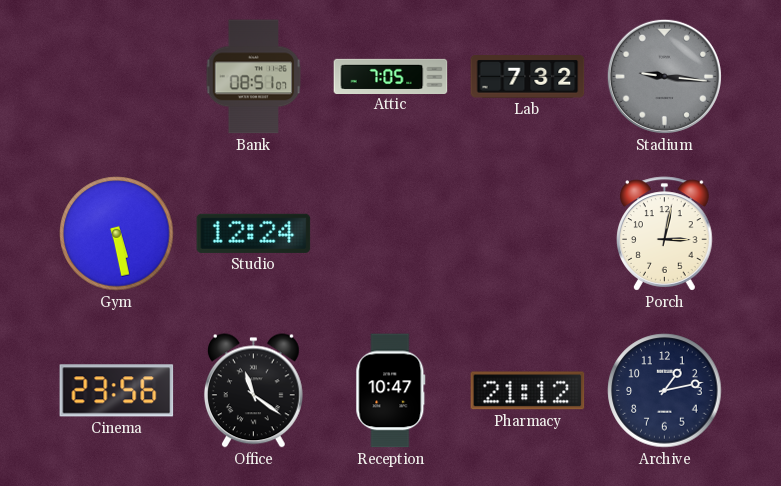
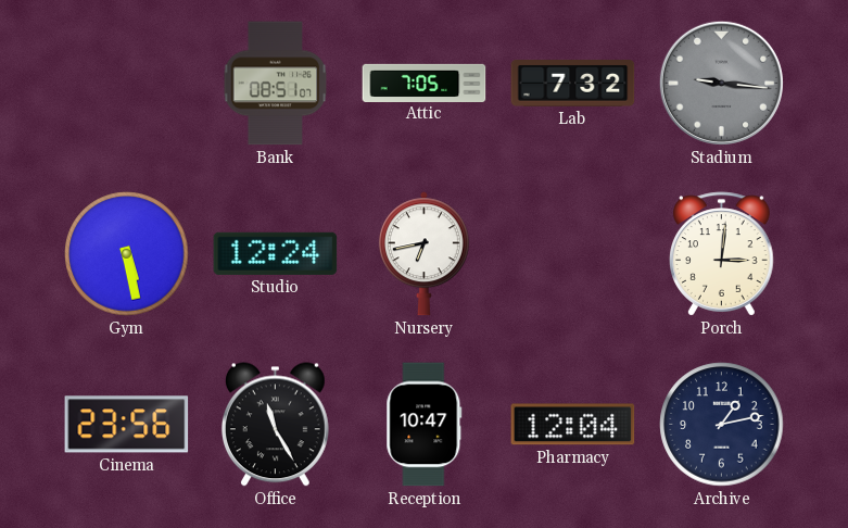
Nursery: none -> 6:43 (423, 254)
Porch: 3:02 -> 3:01 (722, 254)
Office: 11:21 -> 11:25 (275, 425)
Pharmacy: 21:12 -> 12:04 (573, 425)
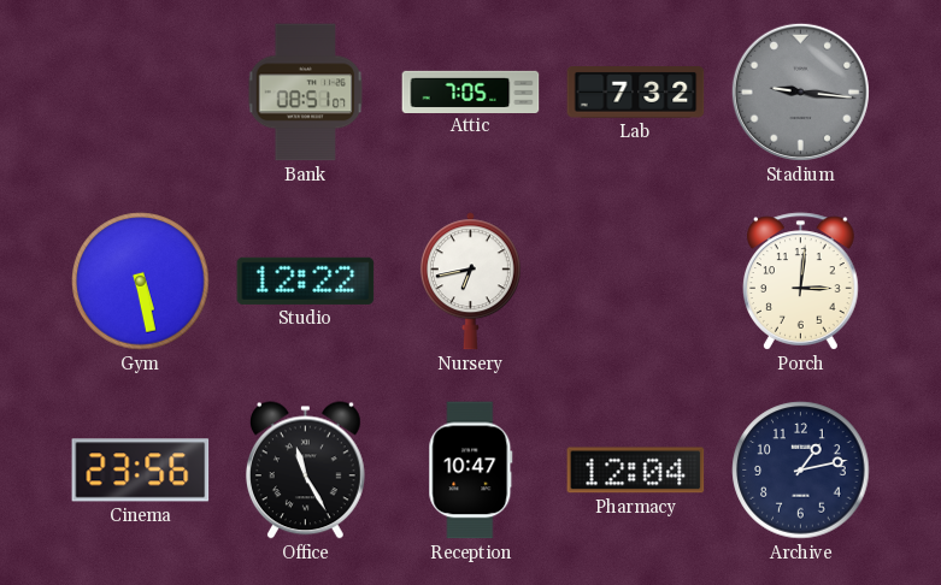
Studio: 12:24 -> 12:22 (306, 280)
